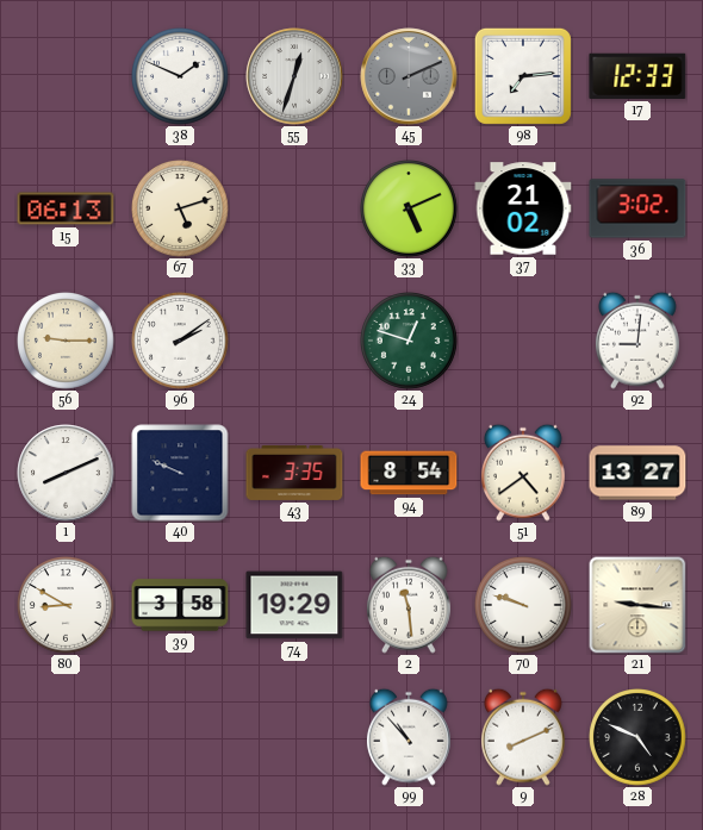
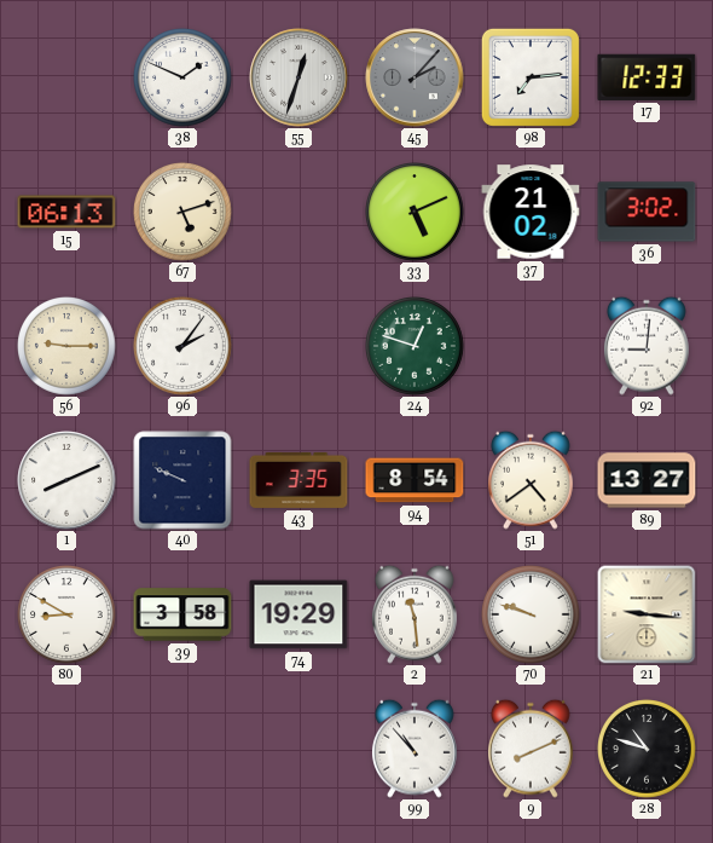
45: 2:11 -> 2:07 (415, 77)
96: 2:09 -> 2:06 (184, 347)
28: 4:49 -> 10:48 (648, 750)
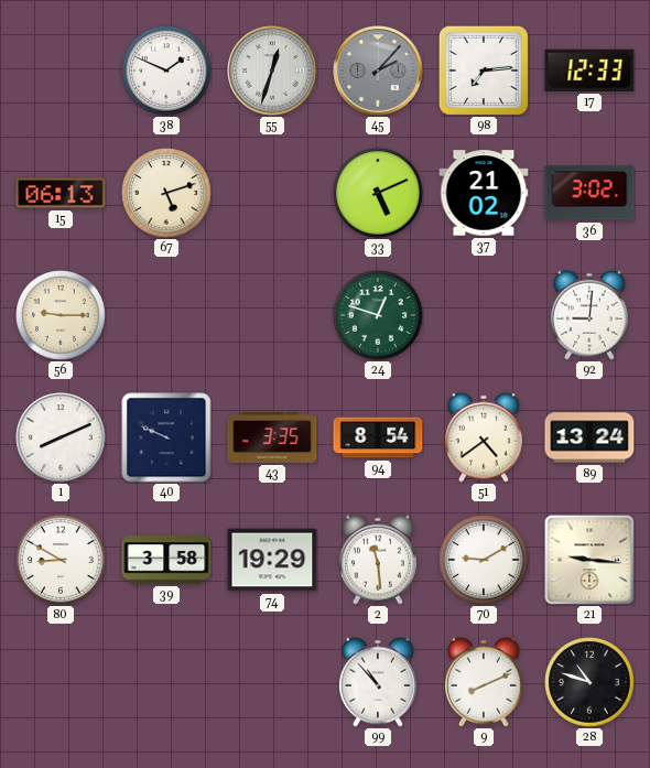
96: 2:06 -> none (184, 347)
89: 13:27 -> 13:24 (589, 437)
70: 9:48 -> 9:10 (485, 561)
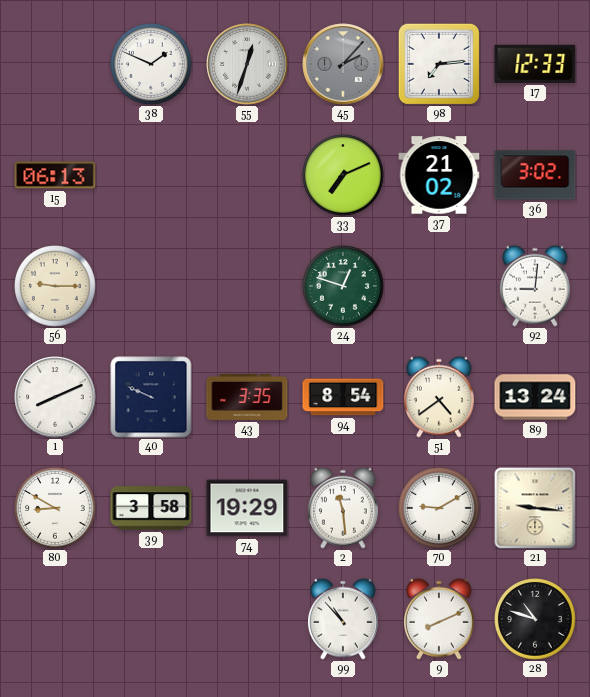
67: 5:12 -> none (167, 194)
33: 5:11 -> 7:11 (344, 176)
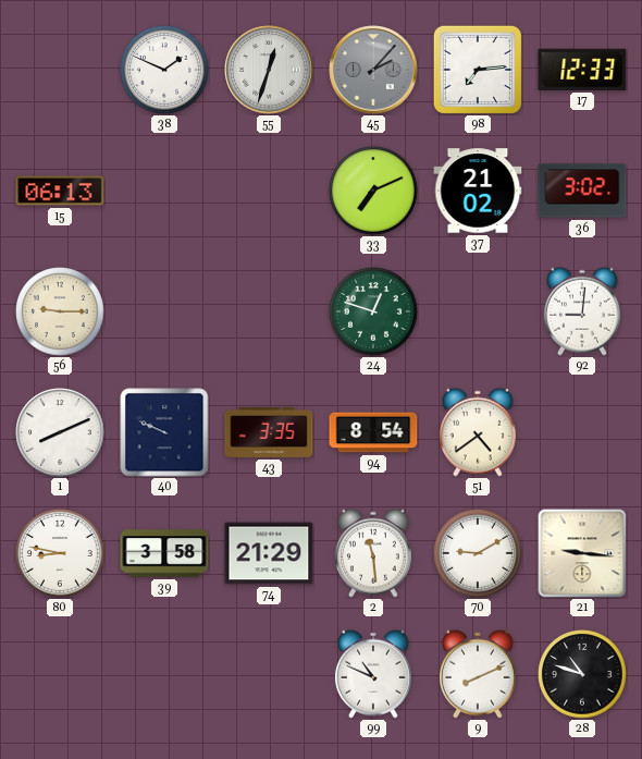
89: 13:24 -> none (535, 397)
80: 8:50 -> 8:47 (61, 554)
74: 19:29 -> 21:29 (269, 553)
99: 10:53 -> 10:49 (373, 674)
